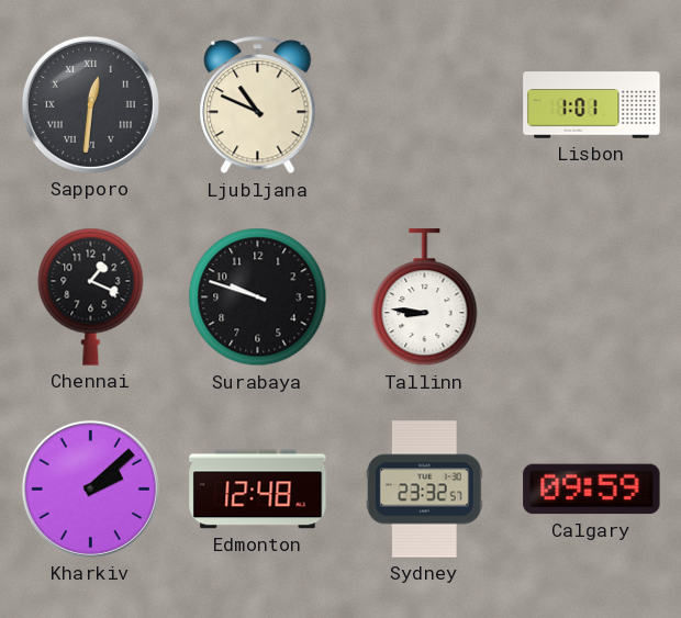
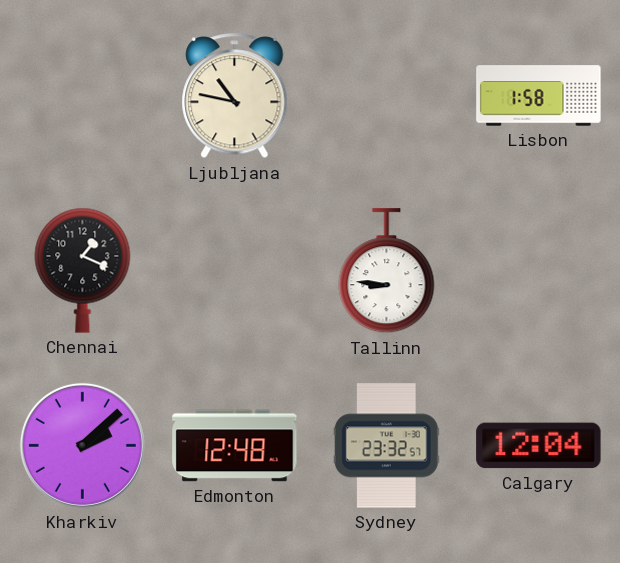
Sapporo: 12:31 -> none (90, 104)
Ljubljana: 10:49 -> 10:47 (235, 96)
Lisbon: 1:01 -> 1:58 (539, 96)
Surabaya: 9:48 -> none (258, 297)
Calgary: 09:59 -> 12:04 (539, 446)
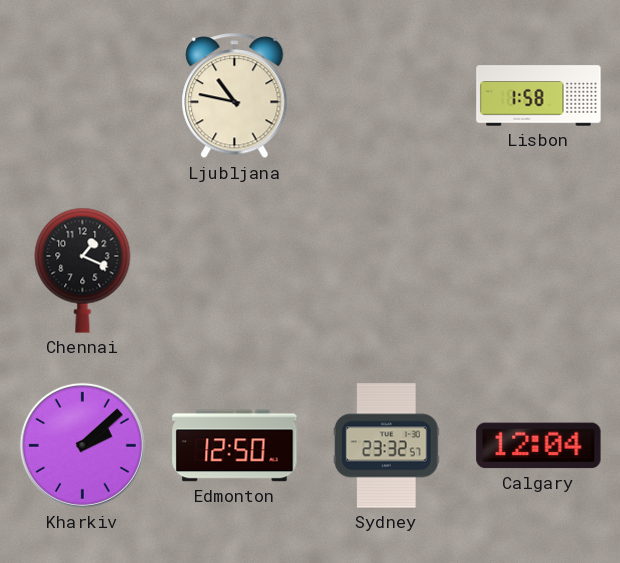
Tallinn: 8:46 -> none (387, 271)
Edmonton: 12:48 -> 12:50 (235, 446)
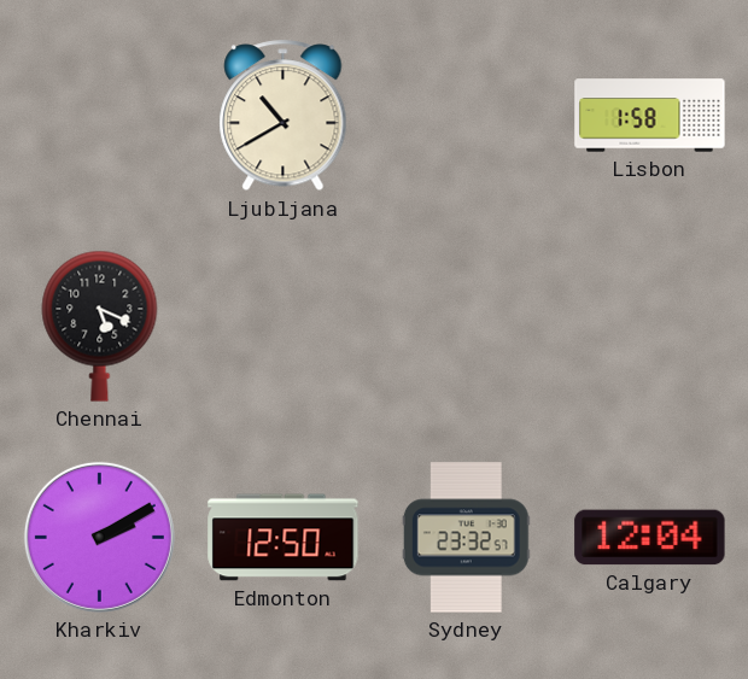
Ljubljana: 10:47 -> 10:40 (284, 116)
Chennai: 1:19 -> 5:19 (100, 326)
Kharkiv: 2:08 -> 2:10 (99, 537)
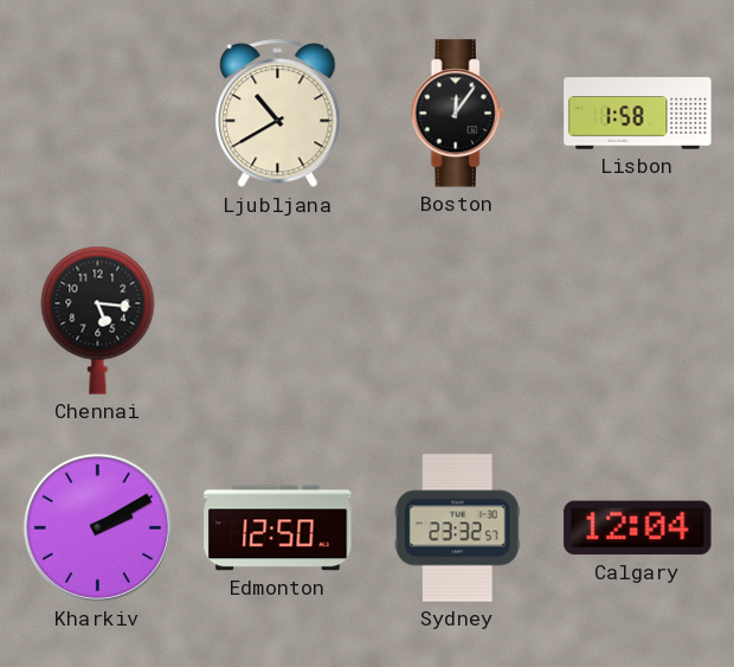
Boston: none -> 12:06 (457, 114)
Chennai: 5:19 -> 5:16 (98, 320)
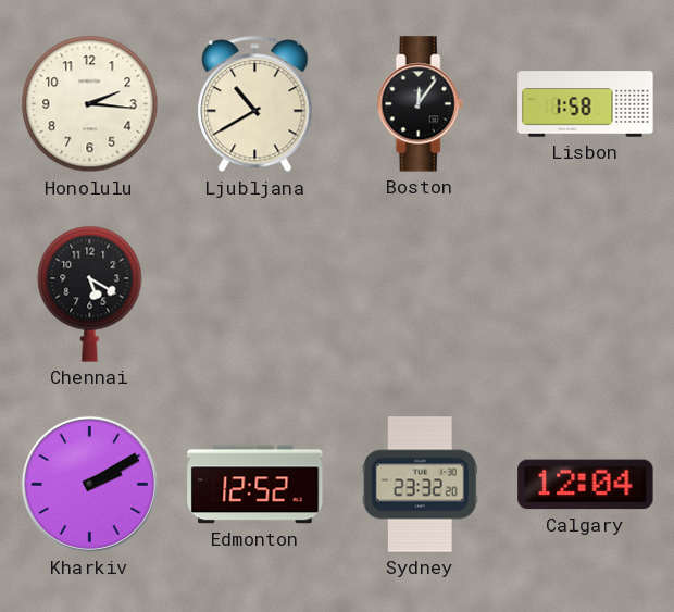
Honolulu: none -> 2:16 (90, 104)
Chennai: 5:16 -> 5:20 (90, 293)
Edmonton: 12:50 -> 12:52 (255, 485)
Sydney: 23:32:57 -> 23:32:20 (420, 485)
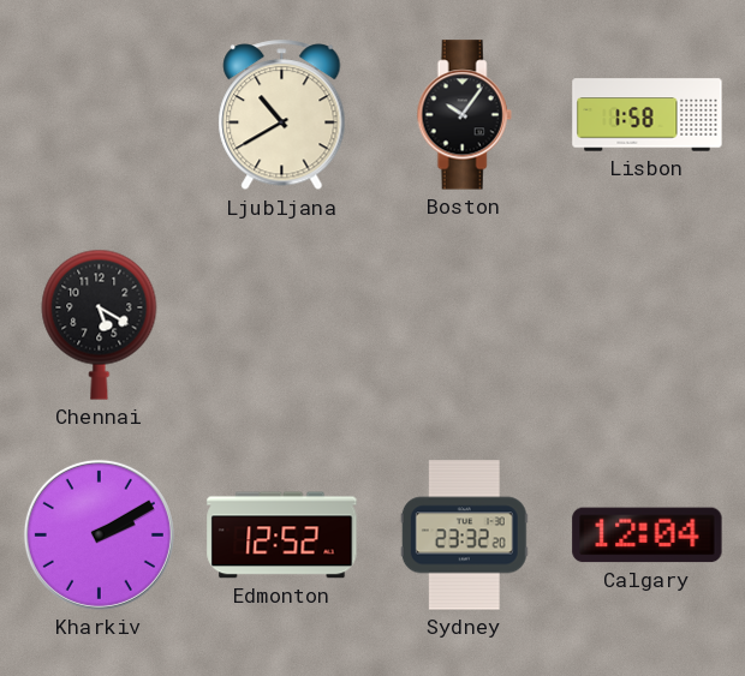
Honolulu: 2:16 -> none (90, 104)
Boston: 12:06 -> 10:06 (464, 115)
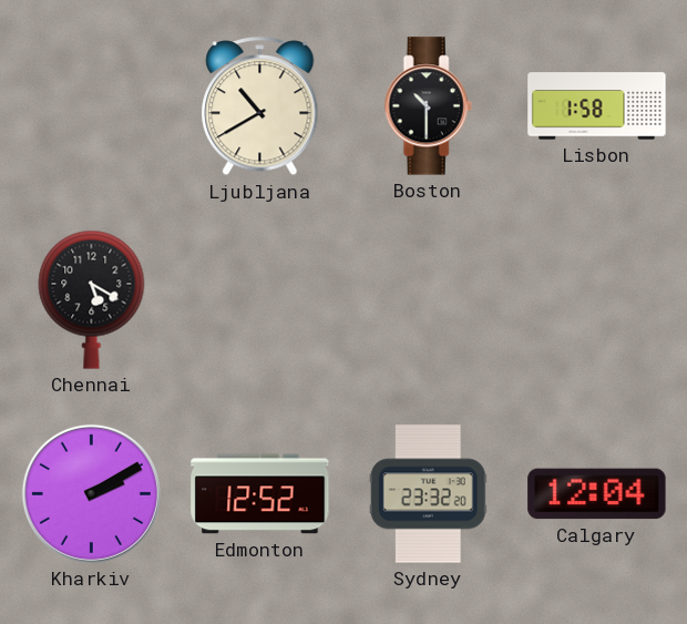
Boston: 10:06 -> 10:30 (428, 106)
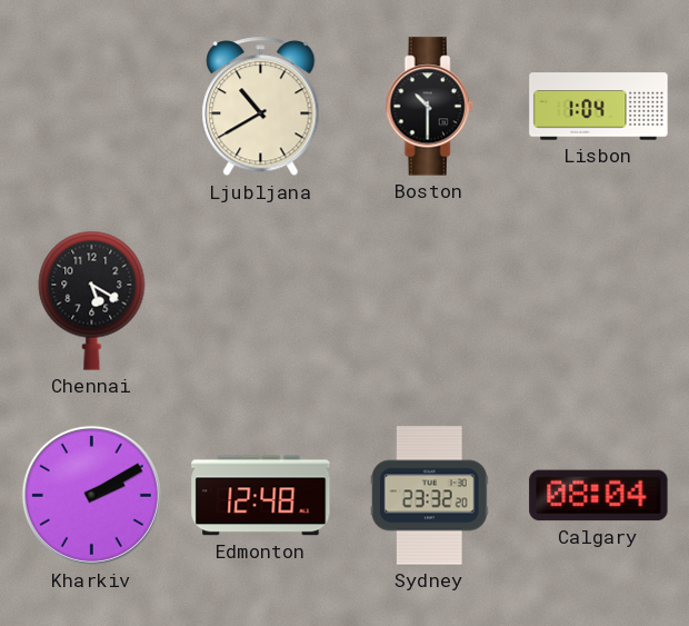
Lisbon: 1:58 -> 1:04 (599, 107)
Edmonton: 12:52 -> 12:48 (261, 496)
Calgary: 12:04 -> 08:04 (599, 496)
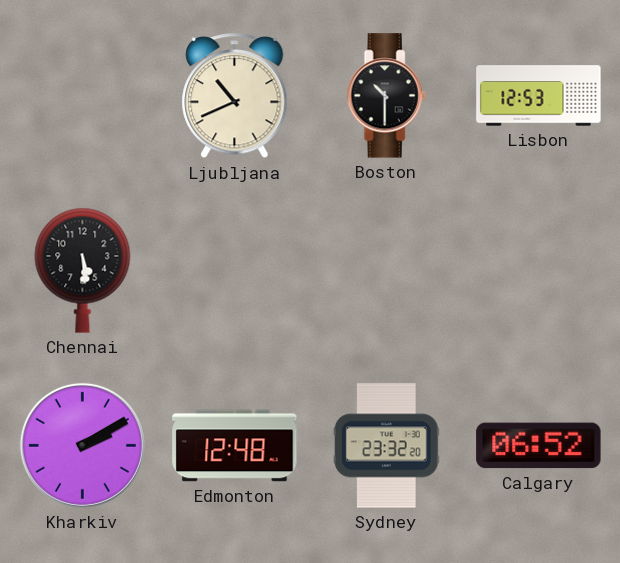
Ljubljana: 10:40 -> 10:41 (235, 96)
Lisbon: 1:04 -> 12:53 (539, 96)
Chennai: 5:20 -> 5:29 (83, 270)
Calgary: 08:04 -> 06:52 (539, 446)
